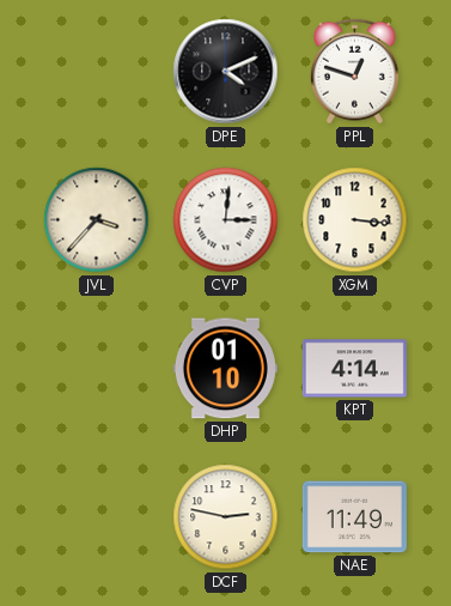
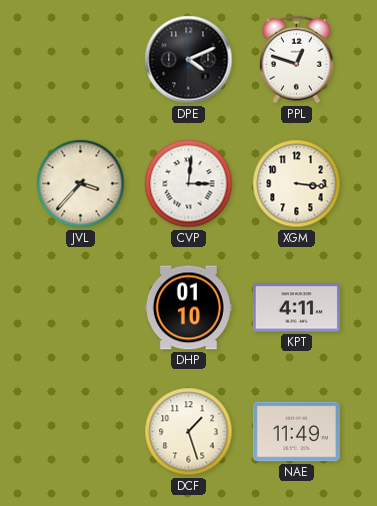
KPT: 4:14 -> 4:11 (296, 308)
DCF: 2:47 -> 1:27 (189, 432)
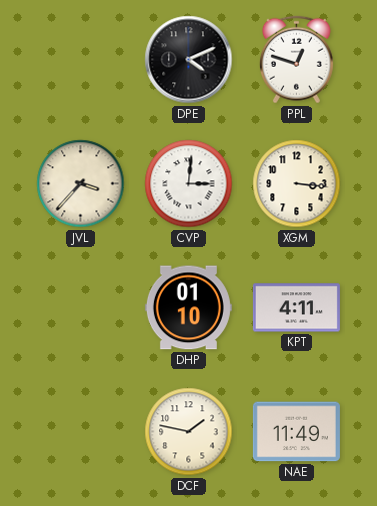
DCF: 1:27 -> 1:47 (189, 432)
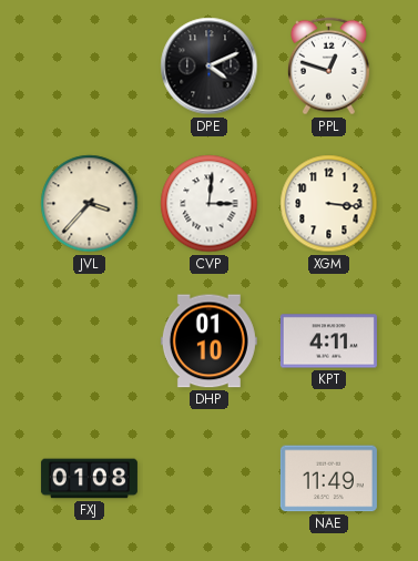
FXJ: none -> 01:08 (89, 479)
DCF: 1:47 -> none (189, 432)
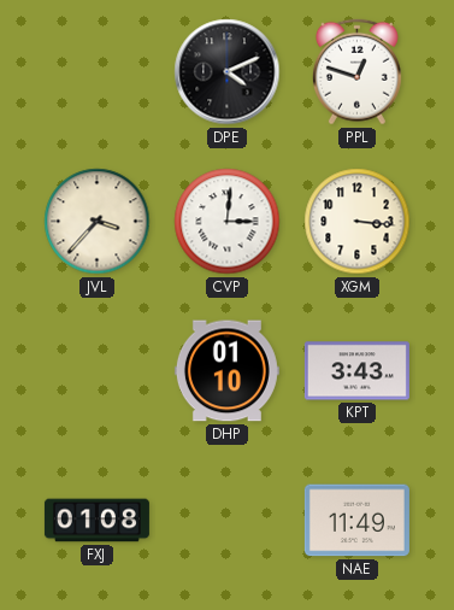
KPT: 4:11 -> 3:43 (356, 371)
